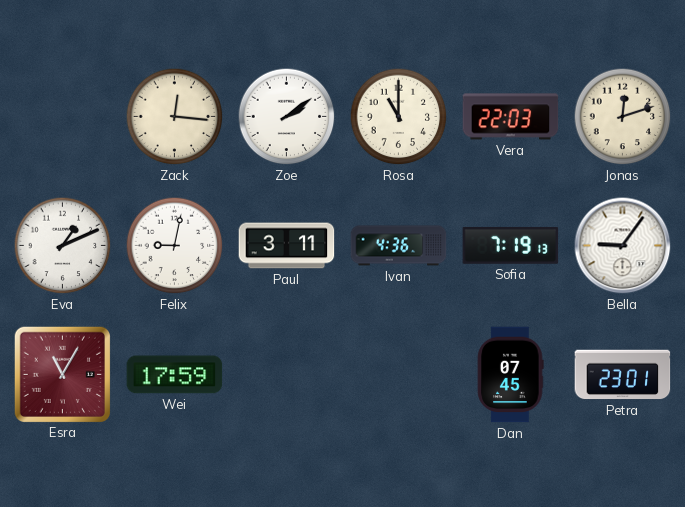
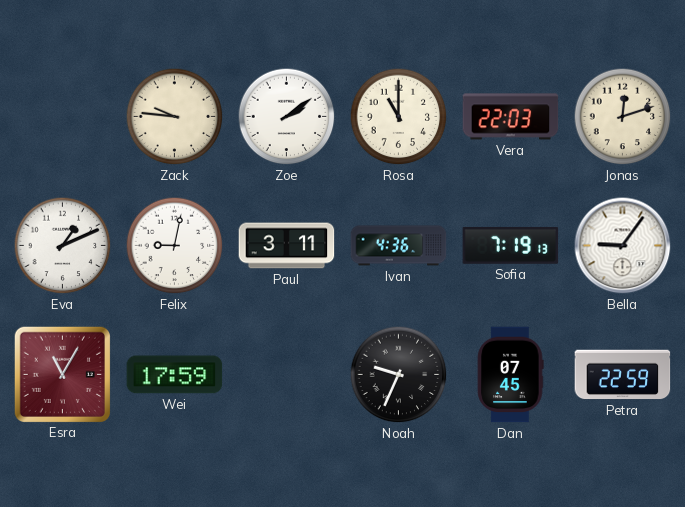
Zack: 12:16 -> 9:46 (175, 117)
Noah: none -> 9:34 (399, 375)
Petra: 23:01 -> 22:59 (623, 375)
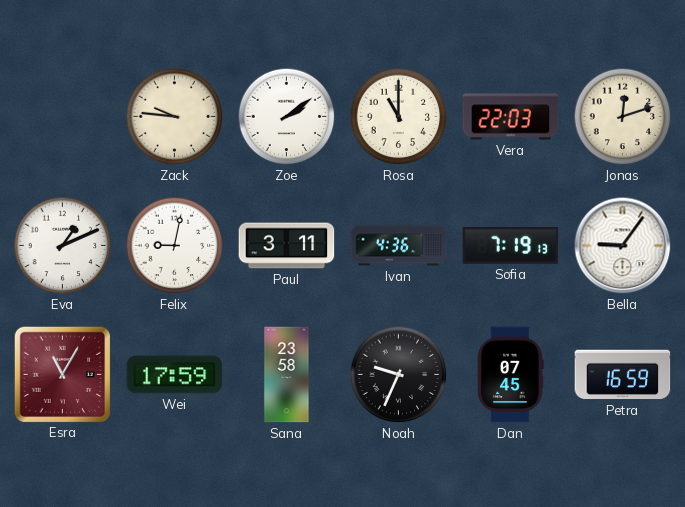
Sana: none -> 23:58 (287, 375)
Petra: 22:59 -> 16:59 (623, 375)
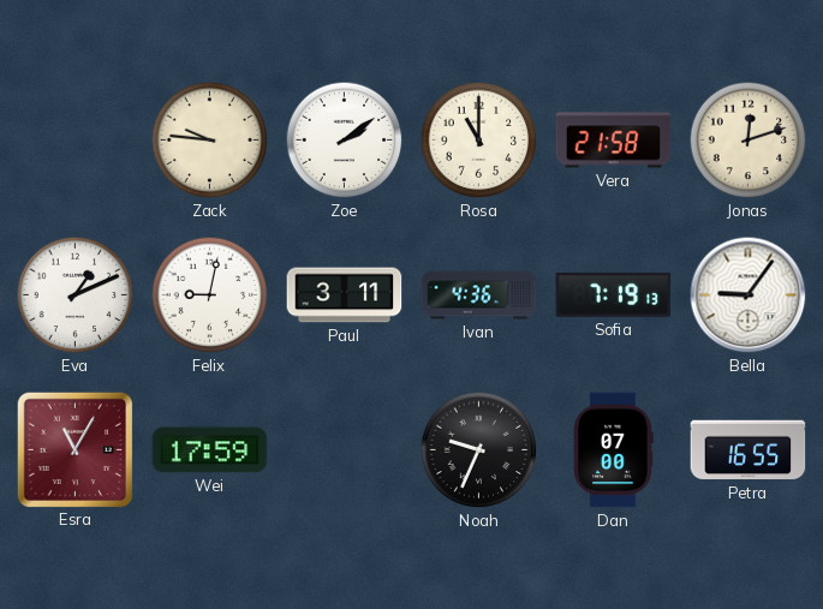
Vera: 22:03 -> 21:58 (614, 141)
Sana: 23:58 -> none (287, 375)
Dan: 07:45 -> 07:00 (613, 450)
Petra: 16:59 -> 16:55 (749, 450)
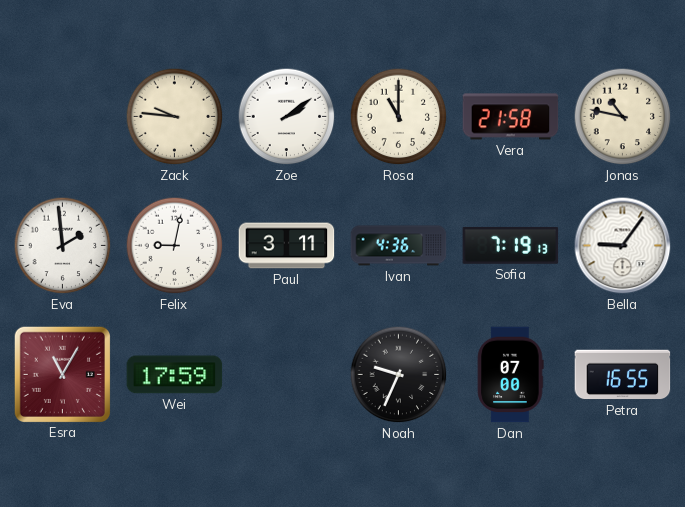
Jonas: 12:12 -> 10:47 (623, 117)
Eva: 1:11 -> 1:59 (63, 246)
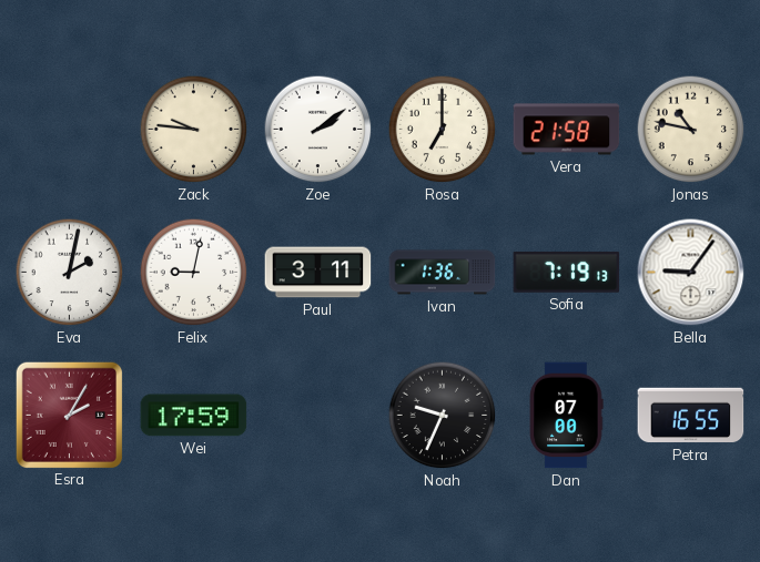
Rosa: 11:00 -> 7:00 (443, 130)
Eva: 1:59 -> 2:02 (70, 273)
Ivan: 4:36 -> 1:36 (443, 273)
Esra: 11:05 -> 2:05 (69, 415)
